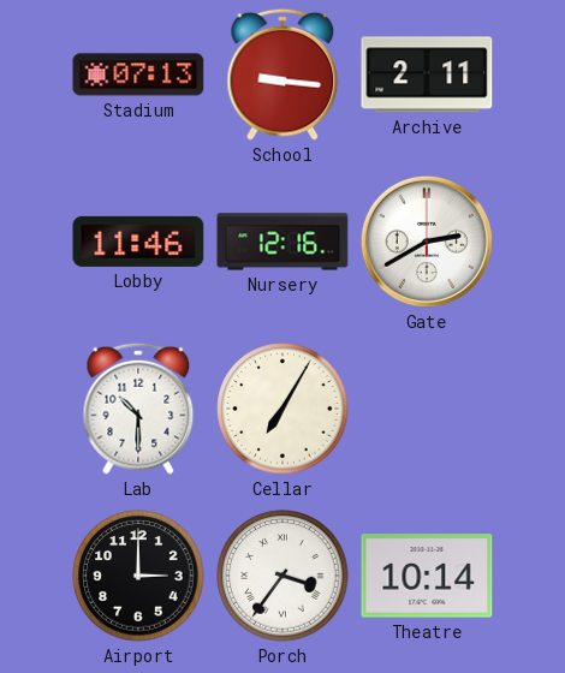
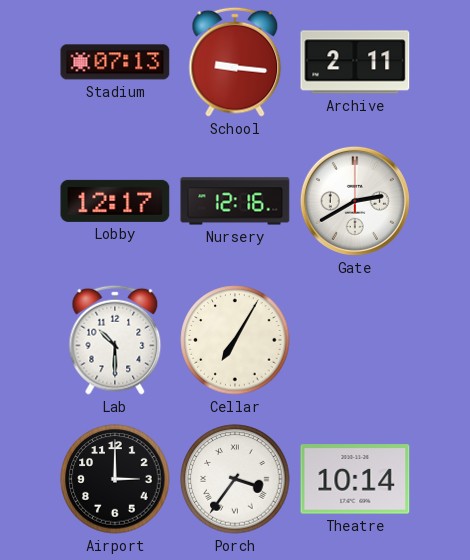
Lobby: 11:46 -> 12:17 (115, 201)
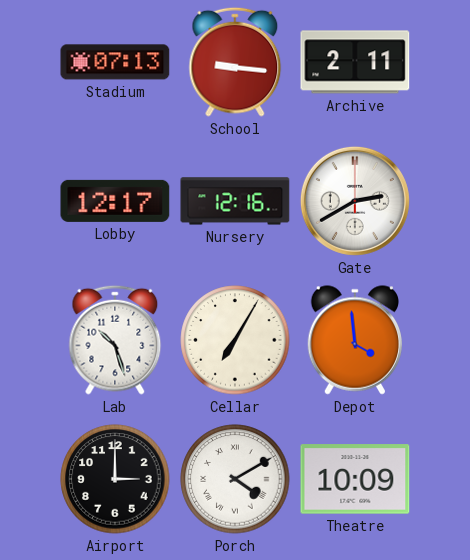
Lab: 10:30 -> 10:27 (115, 340)
Depot: none -> 3:59 (354, 340)
Porch: 3:36 -> 4:10 (235, 479)
Theatre: 10:14 -> 10:09 (355, 479)
